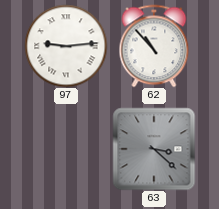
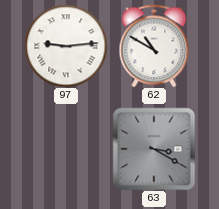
62: 10:53 -> 10:50 (154, 46)
63: 3:22 -> 3:20 (154, 149)
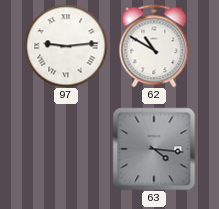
63: 3:20 -> 4:16 (154, 149)
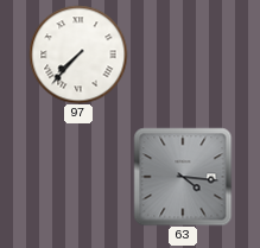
97: 9:14 -> 7:37 (78, 55)
62: 10:50 -> none (154, 46)
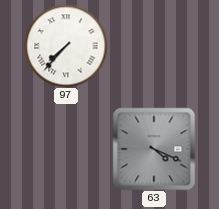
63: 4:16 -> 4:19 (154, 149)
